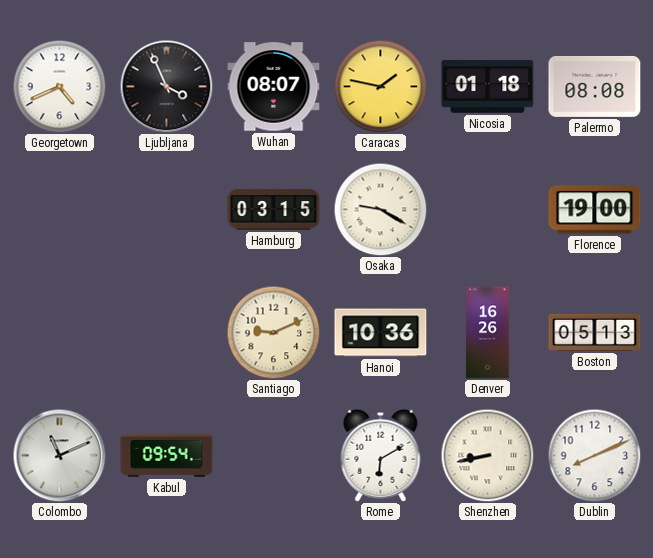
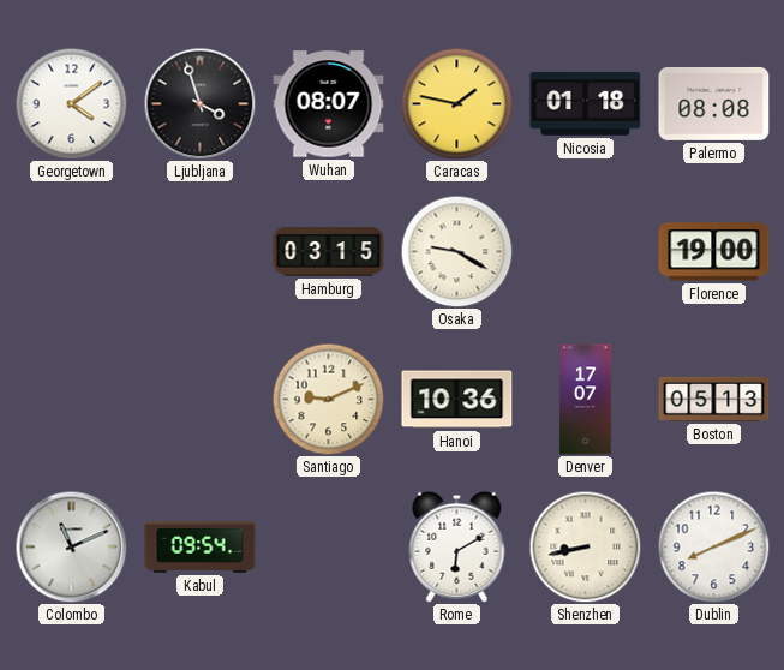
Georgetown: 4:41 -> 4:09 (71, 103)
Ljubljana: 3:56 -> 3:57 (199, 103)
Denver: 16:26 -> 17:07 (586, 400)
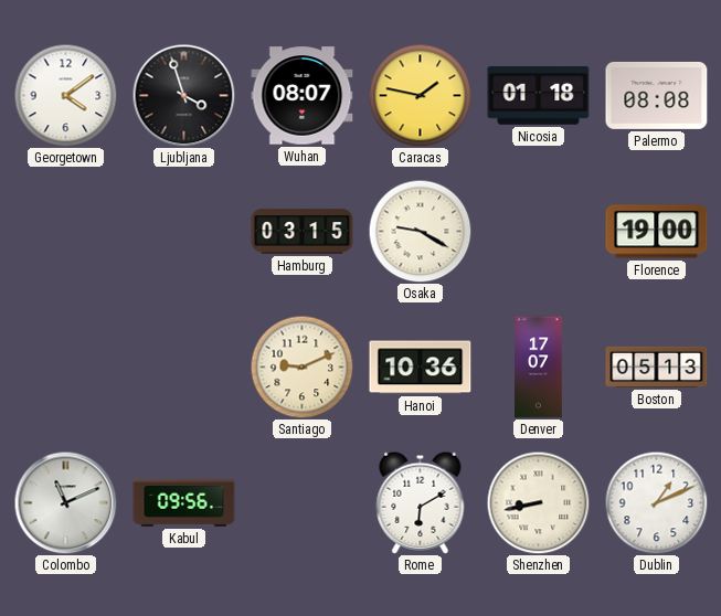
Kabul: 09:54 -> 09:56 (184, 502)
Dublin: 8:11 -> 1:11 (656, 502)
